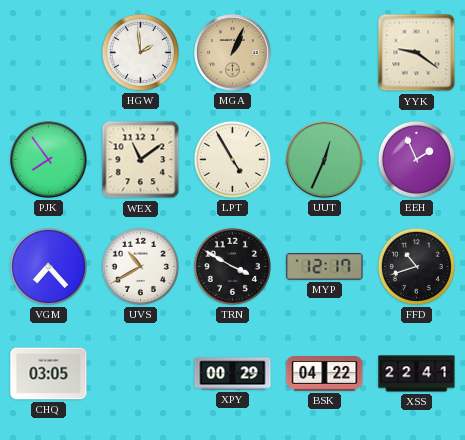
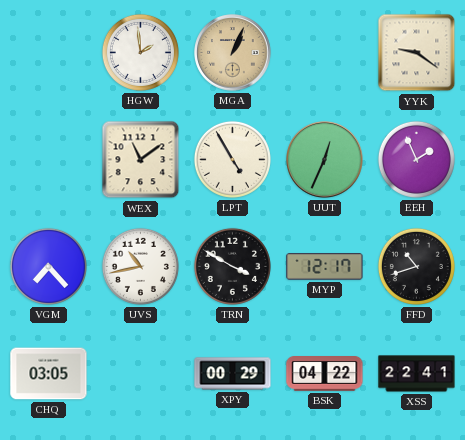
PJK: 7:54 -> none (49, 160)
UVS: 10:40 -> 10:43 (140, 266)
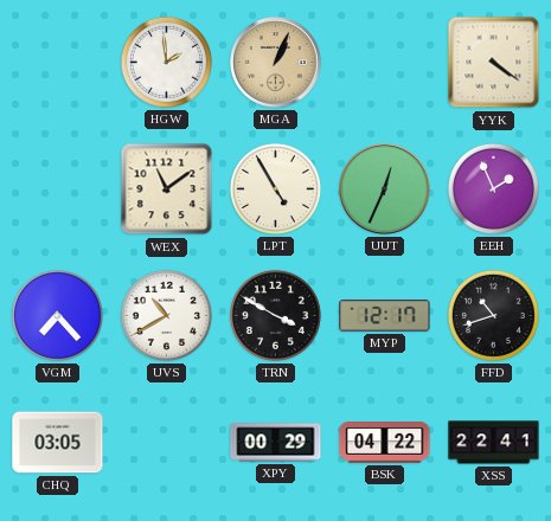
YYK: 9:21 -> 4:21 (494, 63)
UVS: 10:43 -> 10:40 (166, 315)
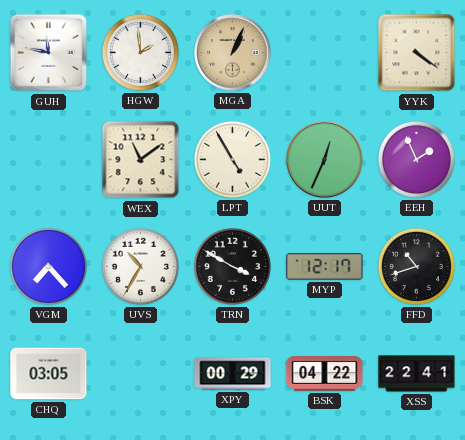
GUH: none -> 11:47 (49, 53)
UVS: 10:40 -> 10:35 (140, 266)
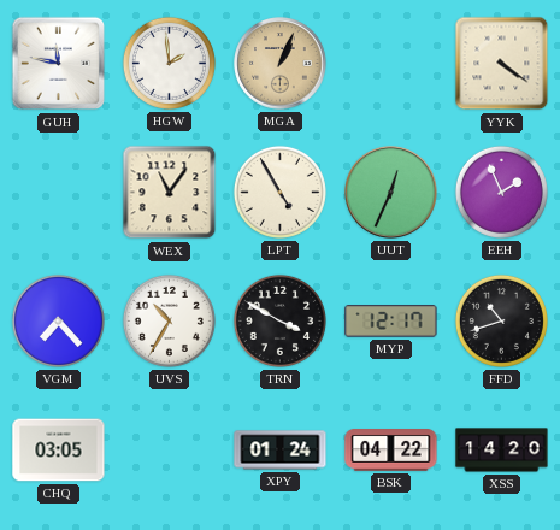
WEX: 11:09 -> 11:06 (170, 193)
XPY: 00:29 -> 01:24 (281, 450)
XSS: 22:41 -> 14:20 (502, 450)
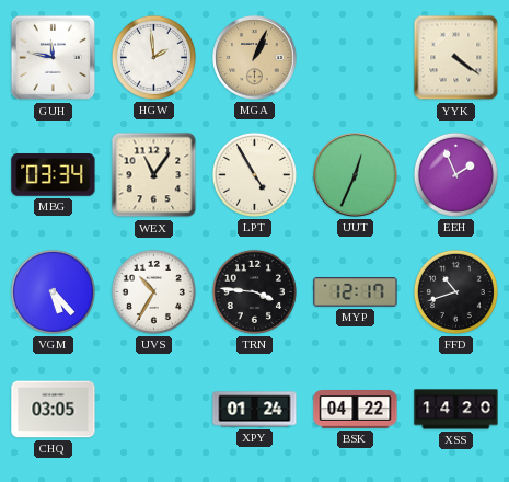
MBG: none -> 03:34 (54, 175)
VGM: 7:23 -> 5:23 (53, 291)
TRN: 3:50 -> 3:46 (254, 291)
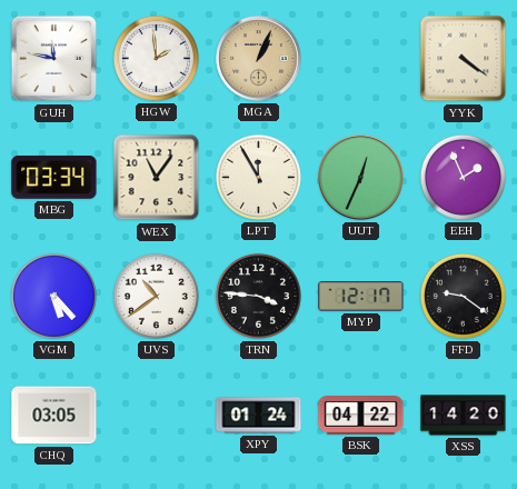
LPT: 4:55 -> 11:55 (258, 177)
UVS: 10:35 -> 10:39 (156, 296)
FFD: 10:42 -> 9:21 (463, 296)
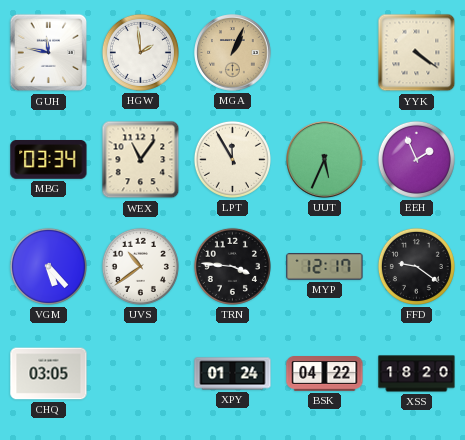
UUT: 12:34 -> 5:34 (325, 160)
XSS: 14:20 -> 18:20 (417, 374)
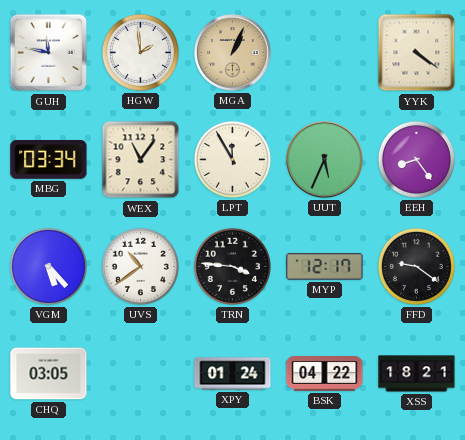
EEH: 1:56 -> 8:24 (416, 159)
XSS: 18:20 -> 18:21 (417, 374)
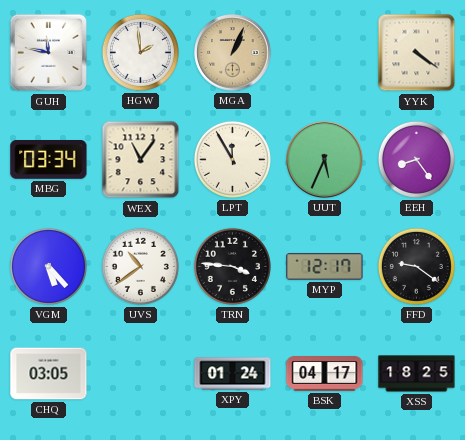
BSK: 04:22 -> 04:17 (325, 374)
XSS: 18:21 -> 18:25 (417, 374)
